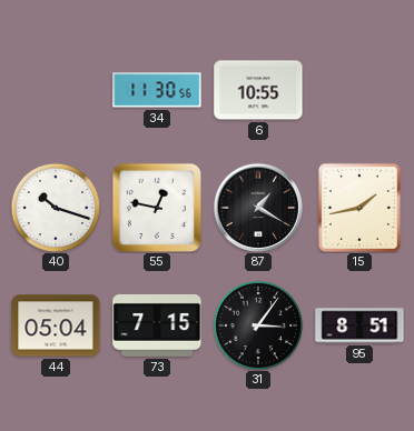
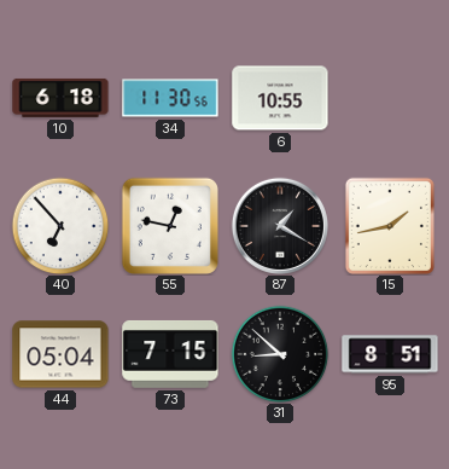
10: none -> 6:18 (60, 98)
40: 10:18 -> 6:53 (60, 226)
31: 3:06 -> 8:52 (280, 354)
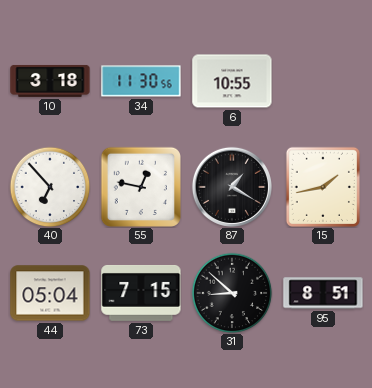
10: 6:18 -> 3:18 (50, 81)
